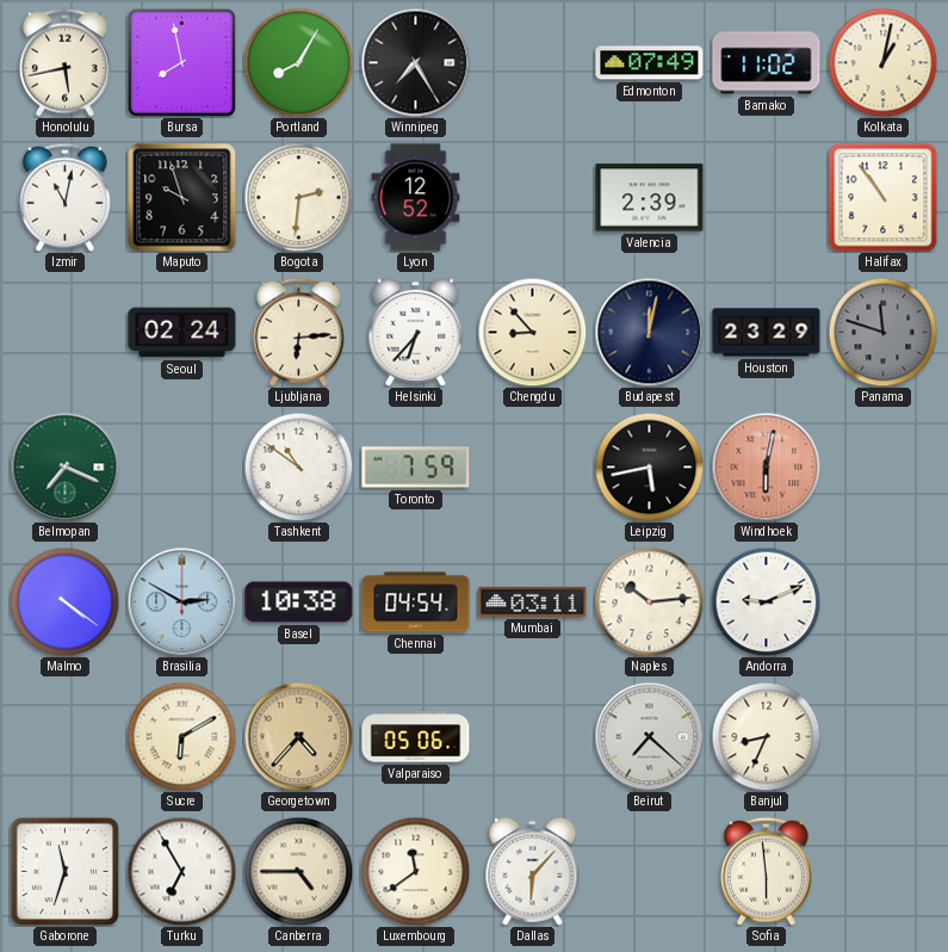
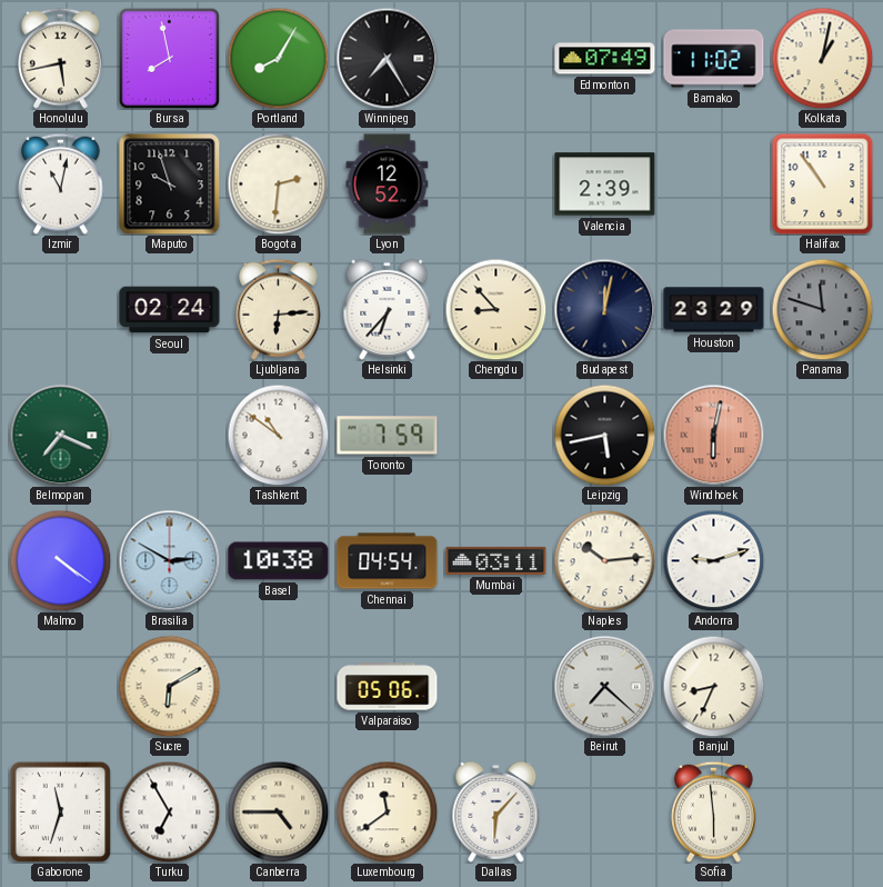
Andorra: 9:11 -> 9:12 (713, 560)
Georgetown: 4:37 -> none (298, 736)
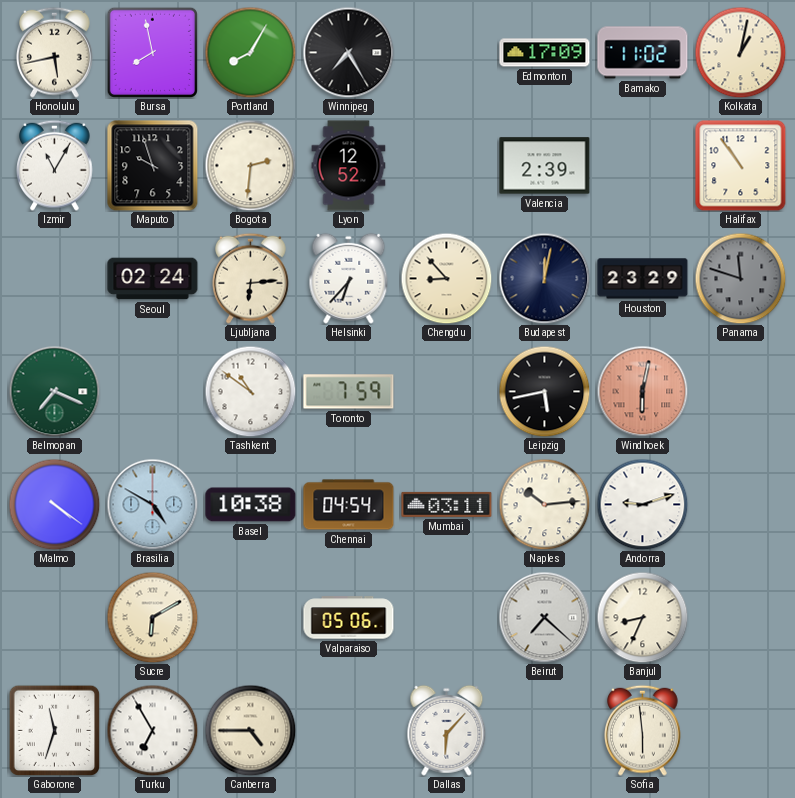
Edmonton: 07:49 -> 17:09 (545, 53)
Izmir: 11:02 -> 11:05 (55, 165)
Brasilia: 2:50 -> 4:50 (152, 504)
Luxembourg: 11:39 -> none (387, 811)
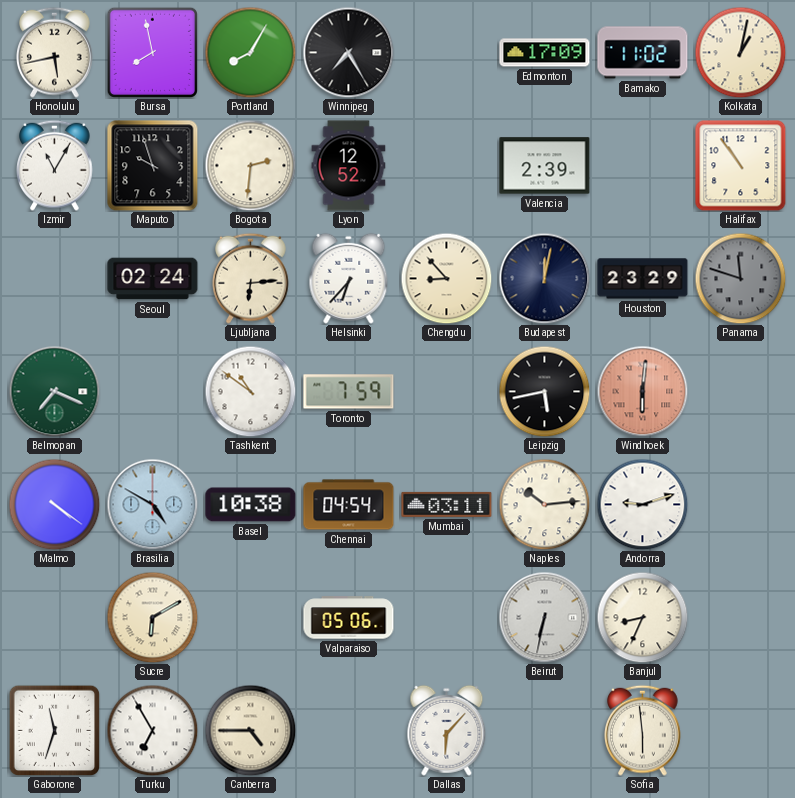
Windhoek: 6:02 -> 6:01 (642, 391)
Beirut: 7:22 -> 6:32 (544, 617)
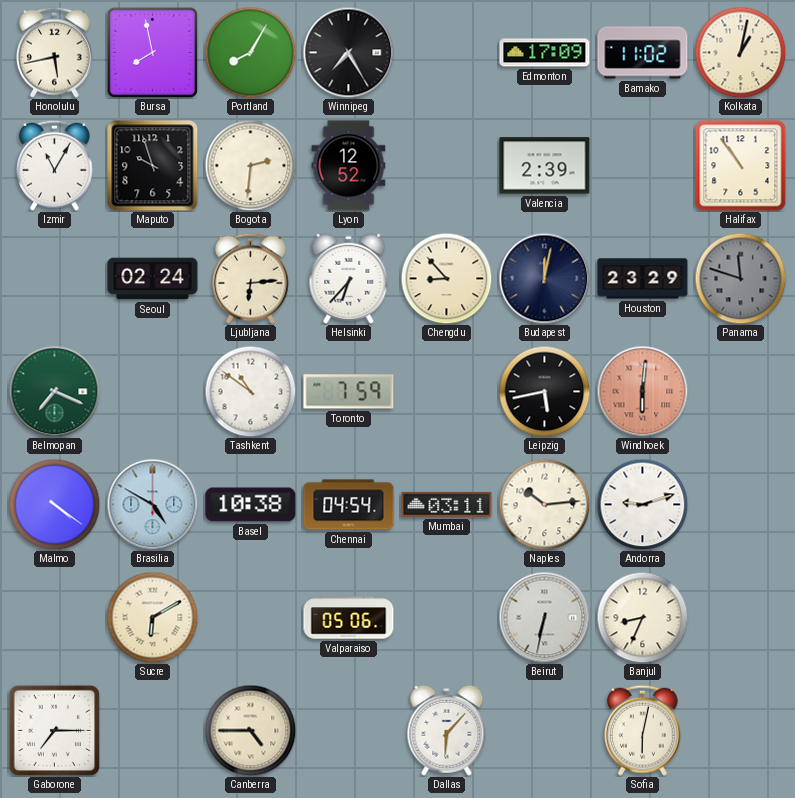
Gaborone: 11:33 -> 7:15 (54, 730)
Turku: 6:55 -> none (152, 730)
Sofia: 5:59 -> 6:02 (643, 730)
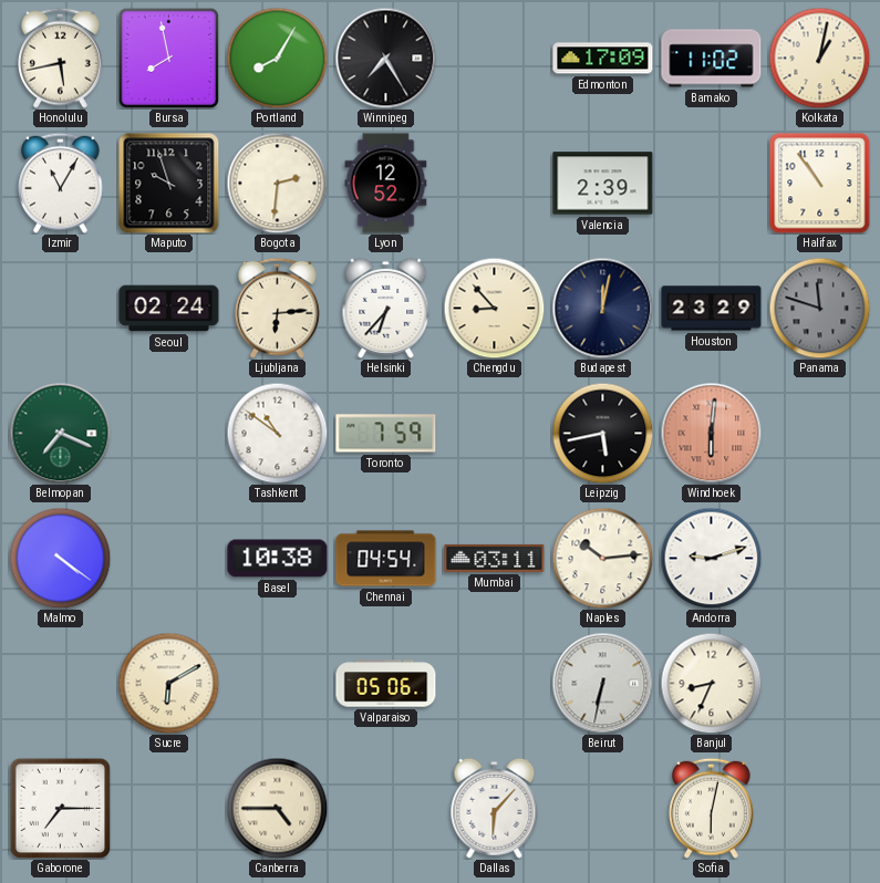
Brasilia: 4:50 -> none (152, 504)
